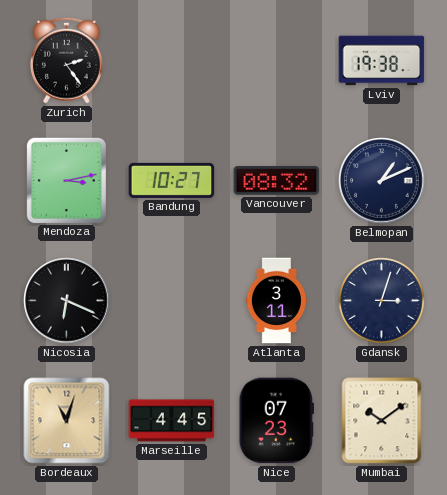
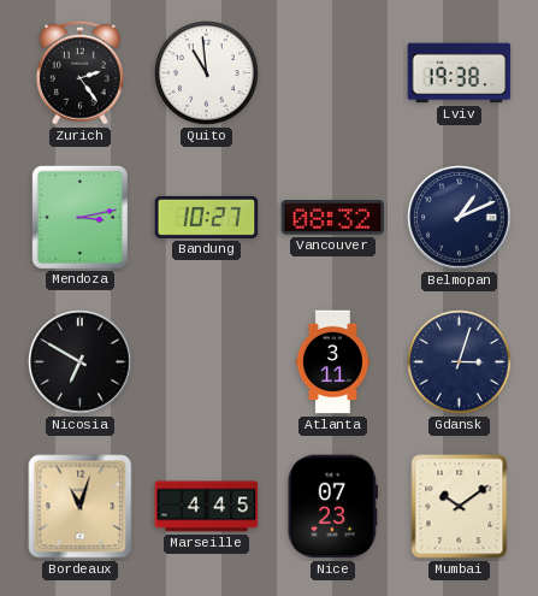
Quito: none -> 10:59 (207, 73)
Nicosia: 6:19 -> 6:50 (81, 362)
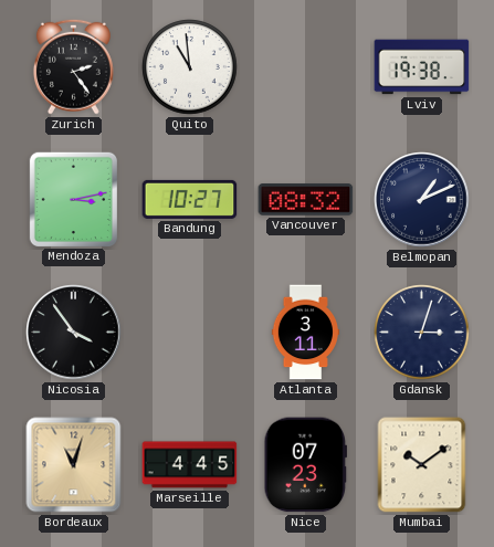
Nicosia: 6:50 -> 3:54 (74, 333)
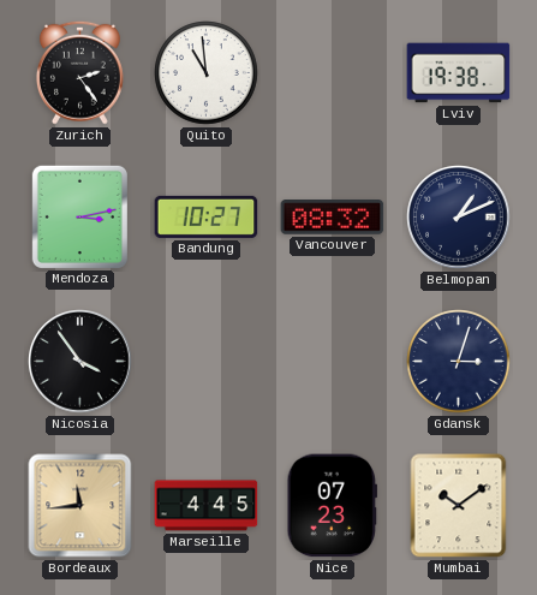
Atlanta: 3:11 -> none (305, 333)
Bordeaux: 11:03 -> 11:44 (80, 506)
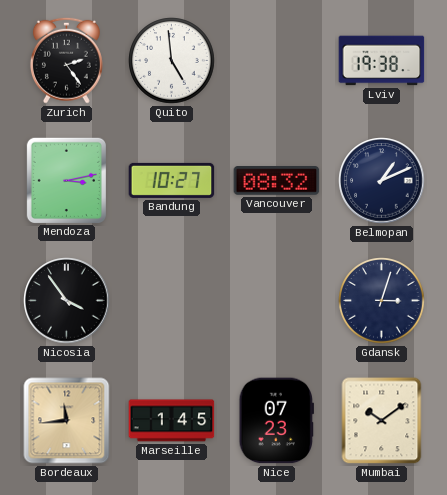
Quito: 10:59 -> 4:59 (172, 61)
Marseille: 4:45 -> 1:45 (172, 421)
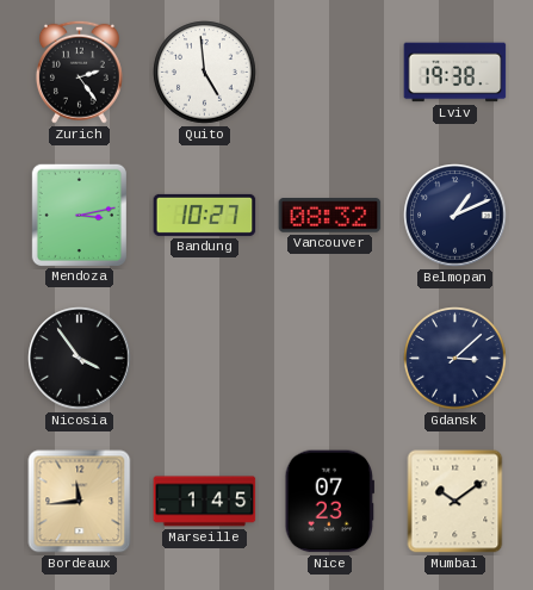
Gdansk: 3:03 -> 3:08 (455, 359)
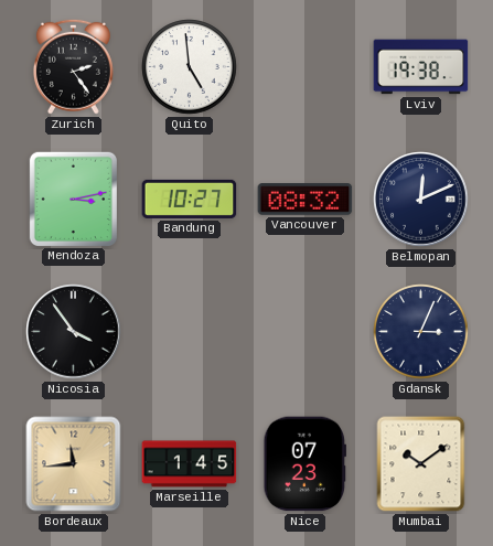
Belmopan: 1:11 -> 12:11 (421, 200)
Gdansk: 3:08 -> 3:04 (421, 332)
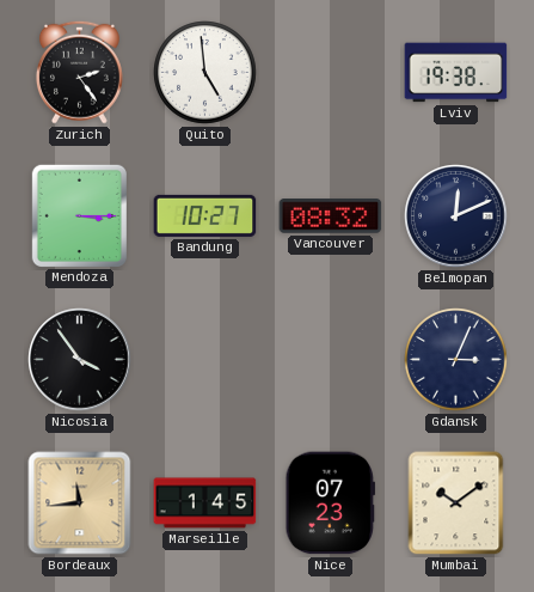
Mendoza: 3:13 -> 3:15 (79, 215)
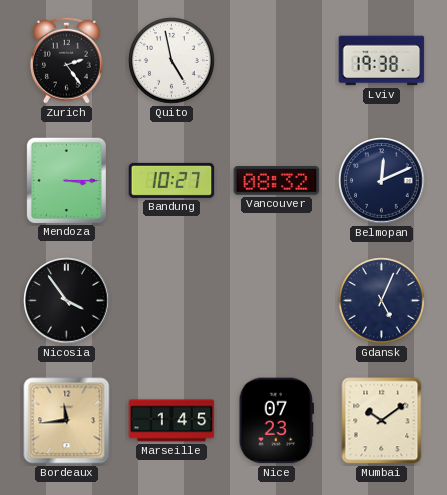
Quito: 4:59 -> 4:58 (172, 61)
Gdansk: 3:04 -> 5:04 (382, 301)
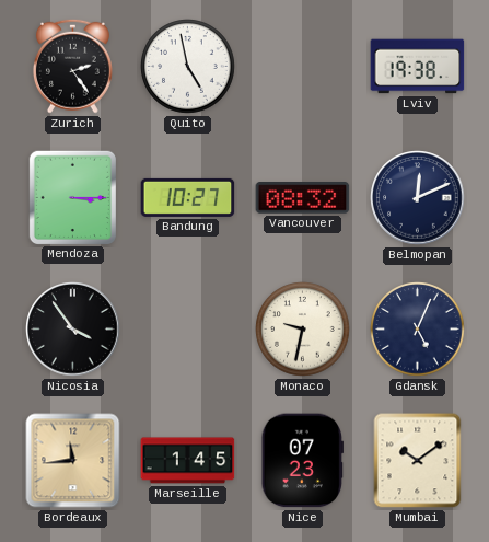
Monaco: none -> 9:32 (303, 330)
